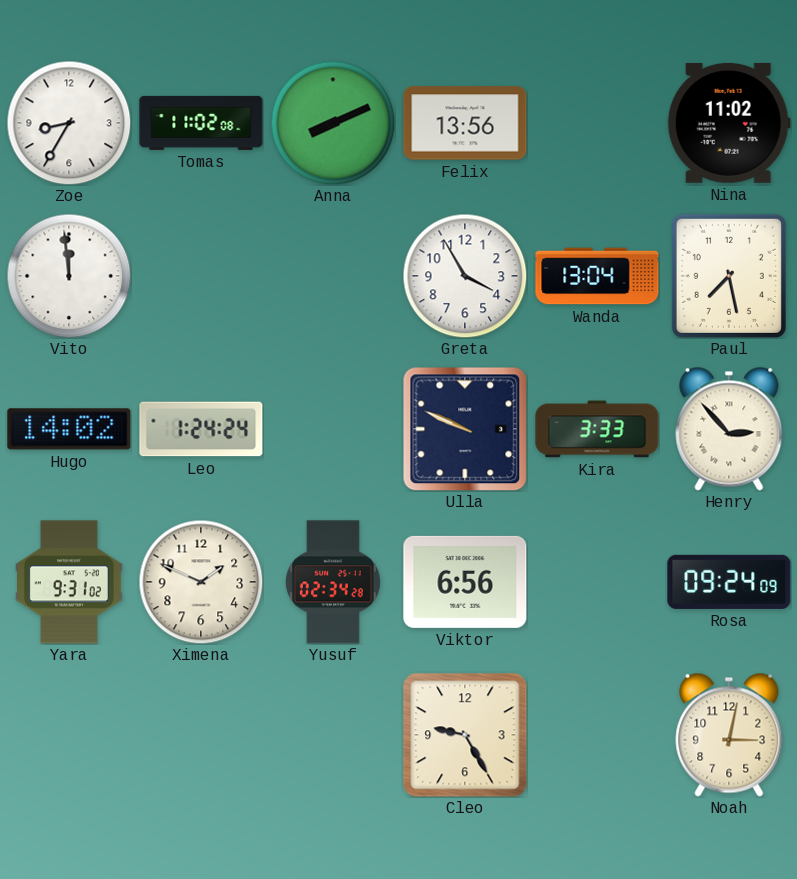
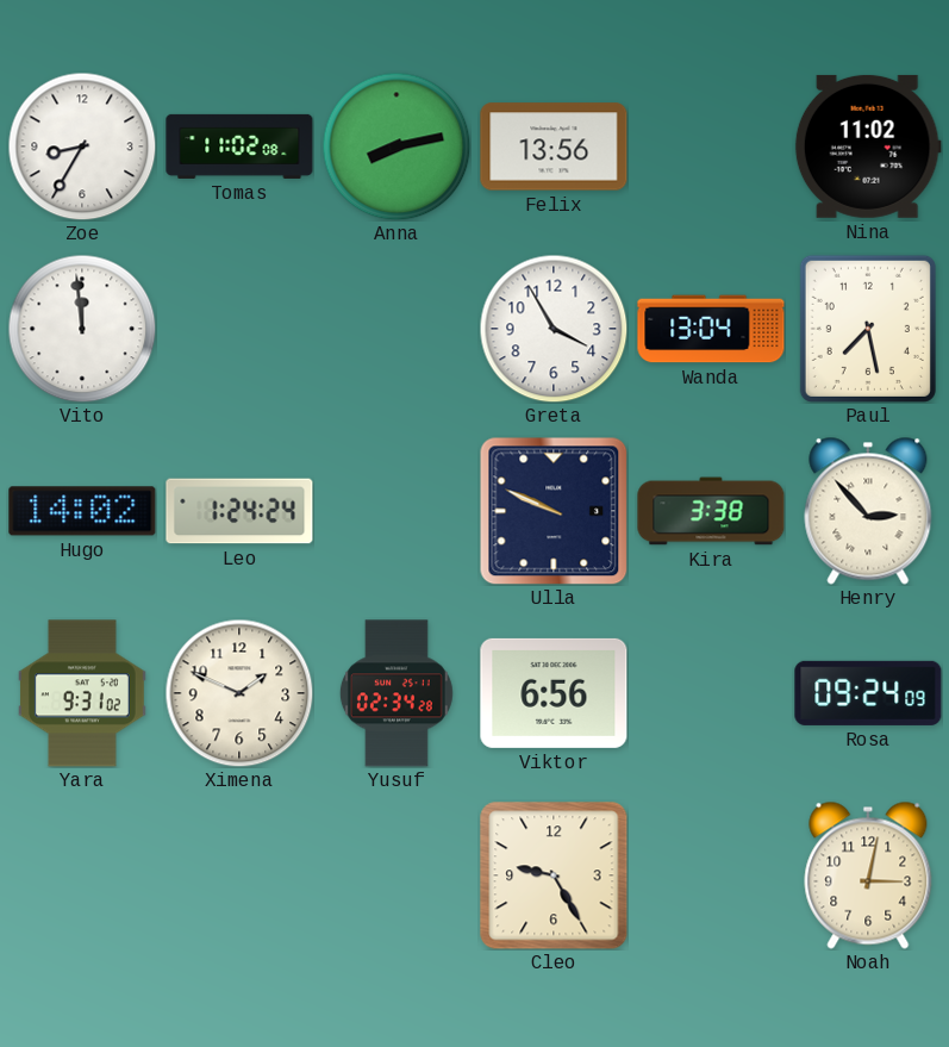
Anna: 8:11 -> 8:13 (397, 147)
Kira: 3:33 -> 3:38 (711, 511)
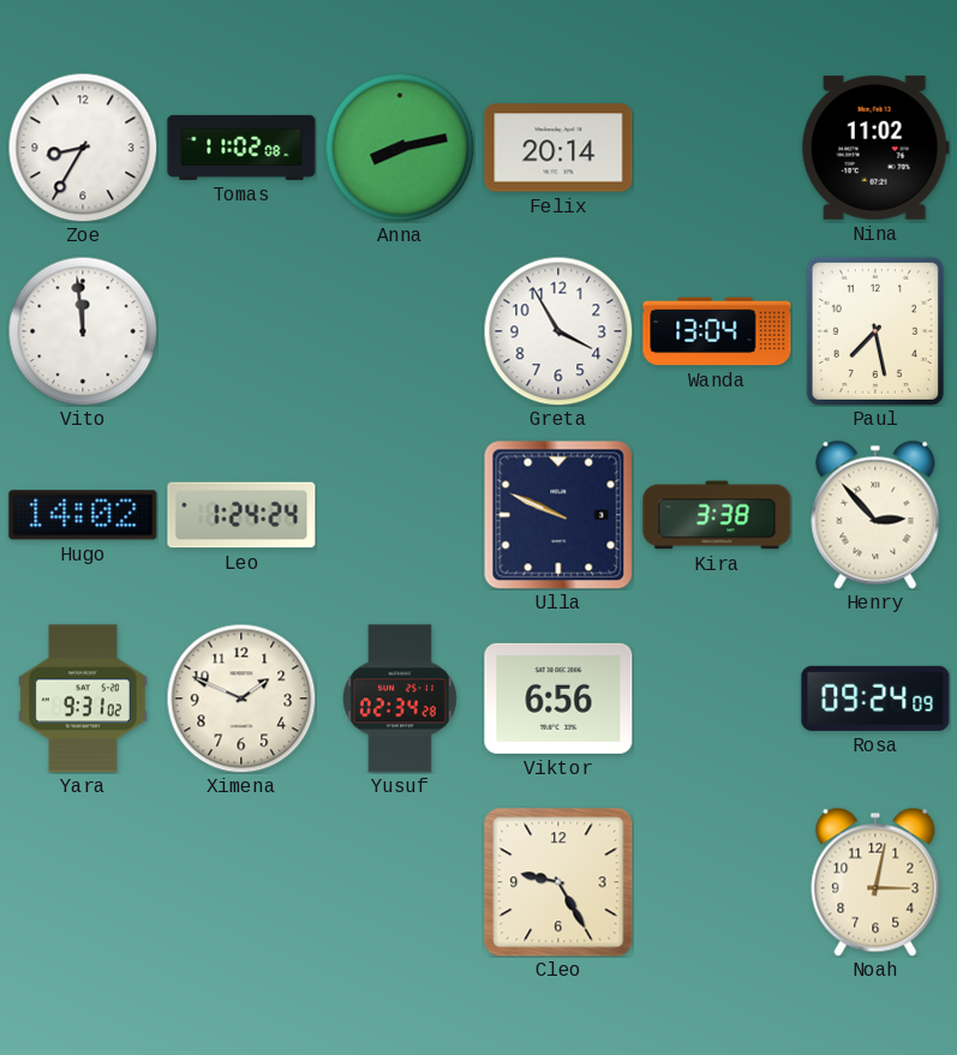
Felix: 13:56 -> 20:14 (558, 148)
